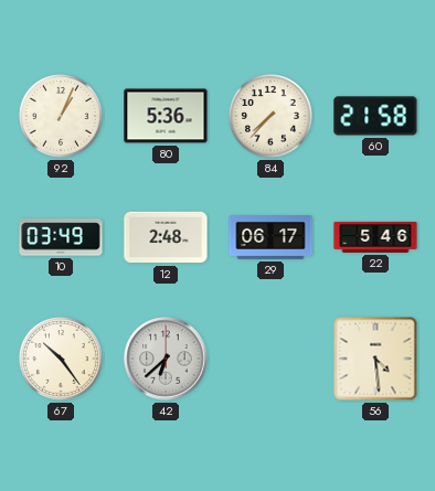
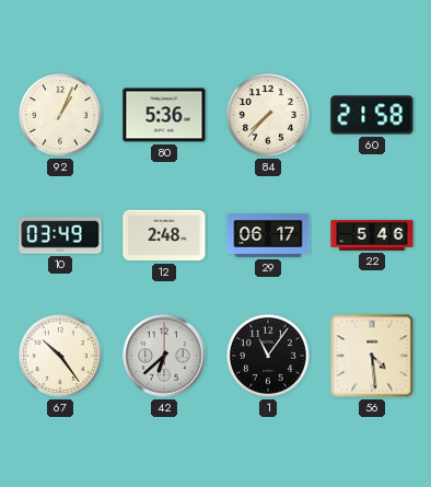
1: none -> 11:06 (268, 356)
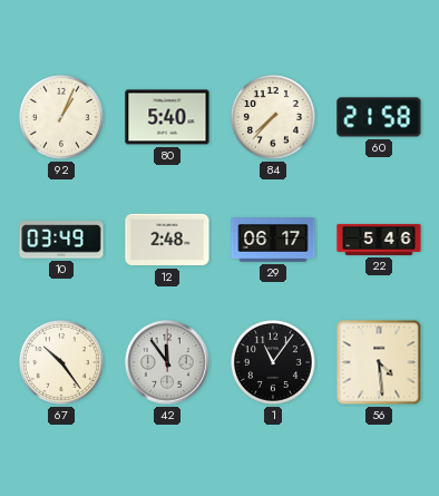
80: 5:36 -> 5:40 (167, 117)
42: 6:38 -> 11:54 (167, 362)
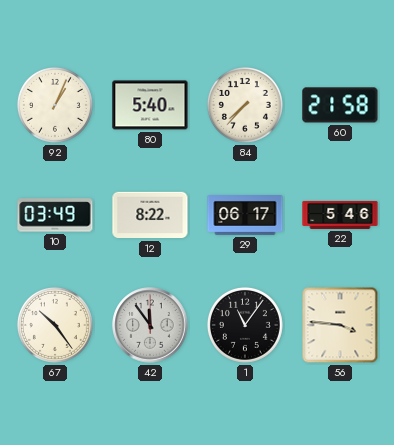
12: 2:48 -> 8:22 (150, 215)
56: 4:29 -> 3:46 (340, 325)
